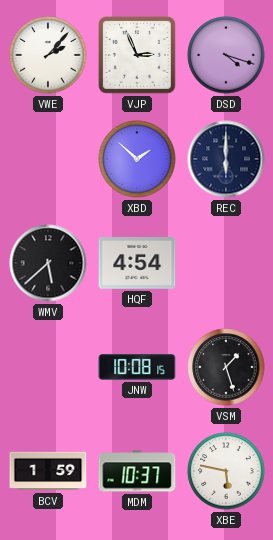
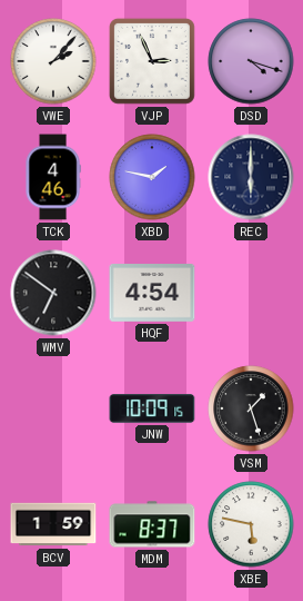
TCK: none -> 4:46 (53, 177)
XBD: 1:52 -> 1:47 (152, 177)
WMV: 5:38 -> 6:51 (53, 293)
JNW: 10:08 -> 10:09 (152, 408)
MDM: 10:37 -> 8:37 (152, 524)
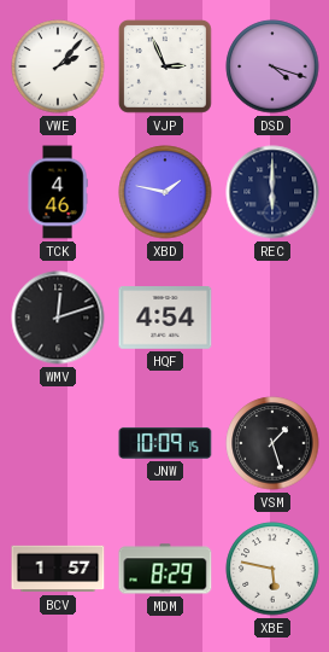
WMV: 6:51 -> 12:12 (58, 318)
BCV: 1:59 -> 1:57 (58, 569)
MDM: 8:37 -> 8:29 (165, 569)
